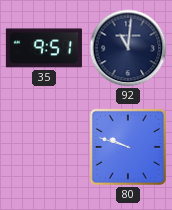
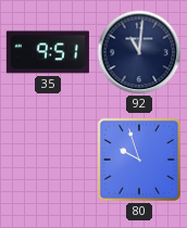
80: 9:48 -> 9:57 (139, 160)
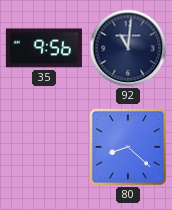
35: 9:51 -> 9:56 (44, 48)
80: 9:57 -> 8:22 (128, 147)
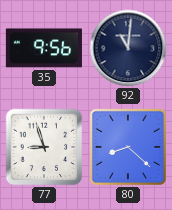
77: none -> 8:57 (44, 147)
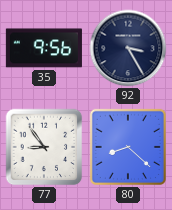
92: 11:01 -> 3:25 (128, 48)
77: 8:57 -> 8:54 (44, 147)
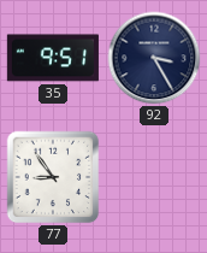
35: 9:56 -> 9:51 (53, 58)
80: 8:22 -> none (128, 147)
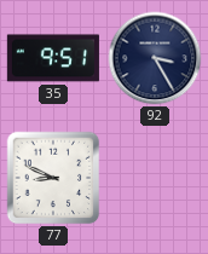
77: 8:54 -> 8:49 (53, 178)
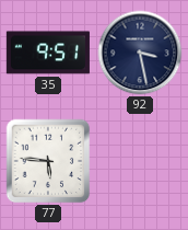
92: 3:25 -> 3:28 (140, 53)
77: 8:49 -> 5:46 (48, 161)
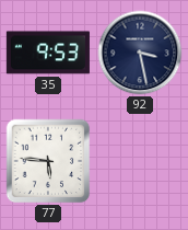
35: 9:51 -> 9:53 (48, 53)
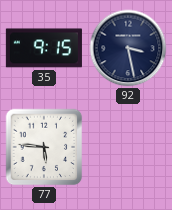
35: 9:53 -> 9:15 (44, 48)
